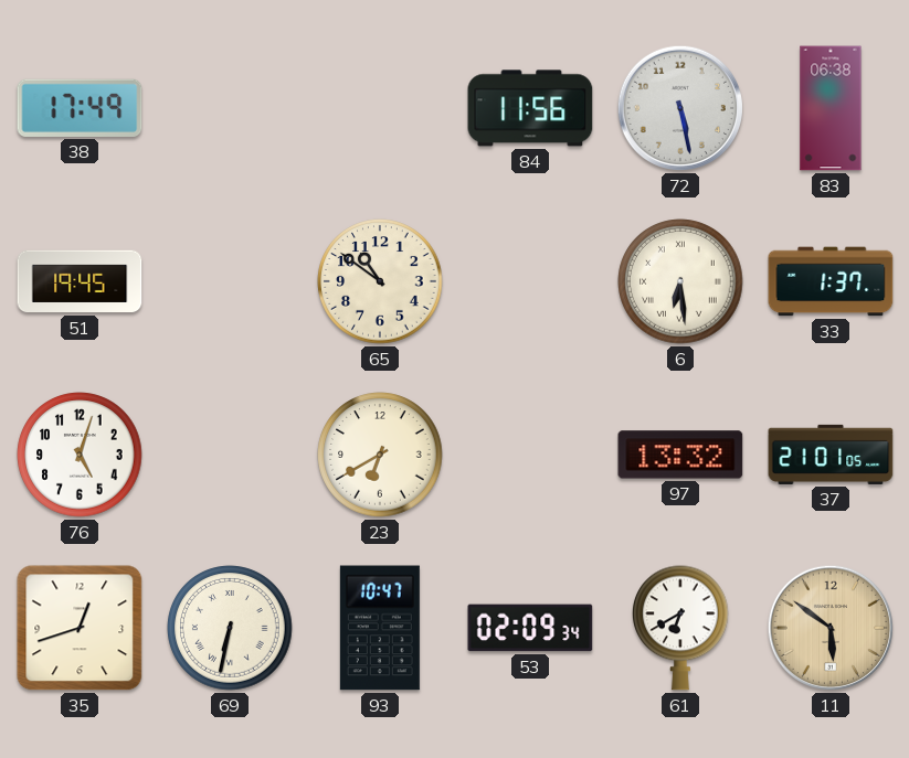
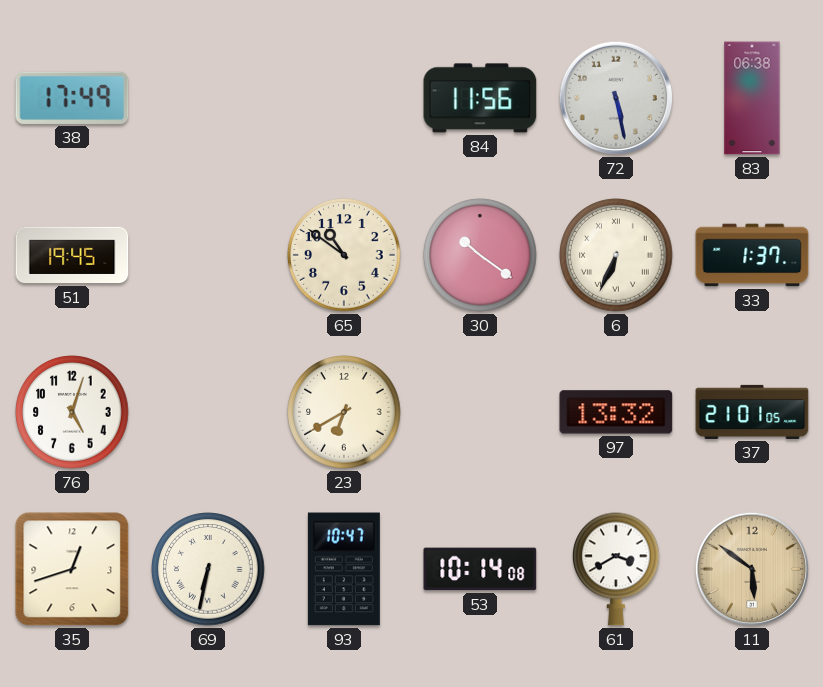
30: none -> 10:21 (480, 255)
6: 6:29 -> 6:34 (616, 255)
53: 02:09 -> 10:14 (480, 569)
61: 6:40 -> 3:40 (617, 569)
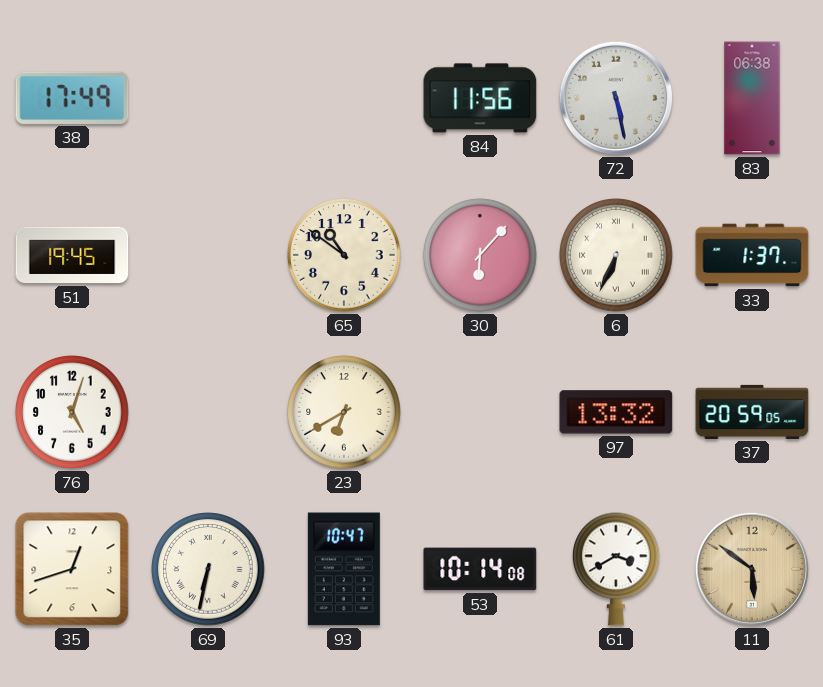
30: 10:21 -> 6:07 (480, 255)
37: 21:01 -> 20:59 (752, 412)
